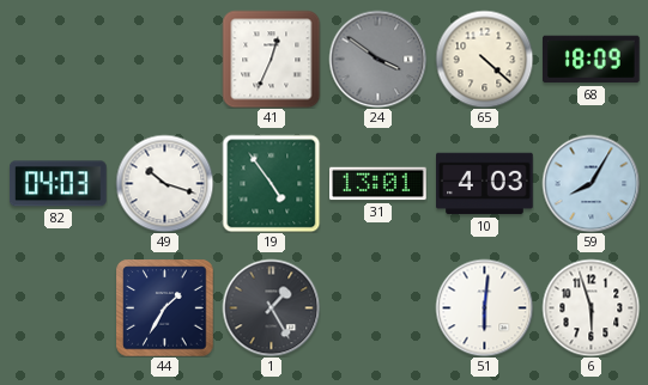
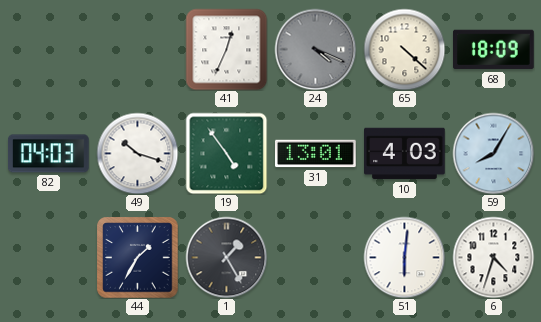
24: 3:51 -> 4:19 (315, 49)
6: 5:57 -> 4:33 (493, 257)
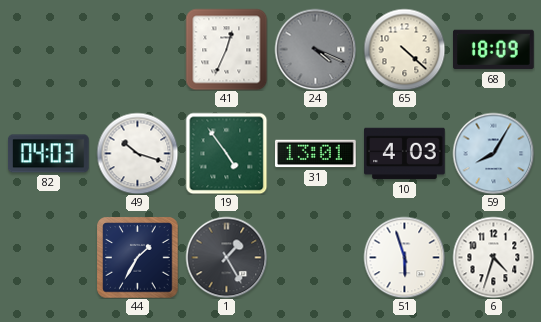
51: 6:01 -> 5:57 (404, 257)
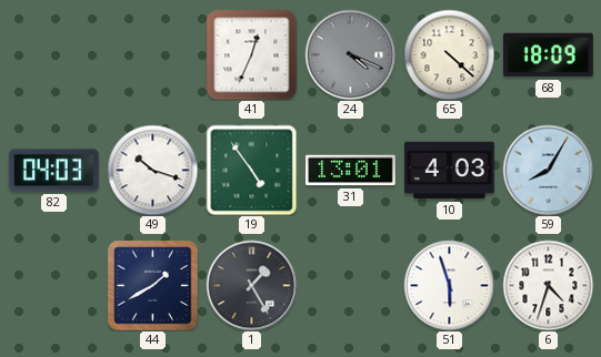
44: 1:35 -> 1:40 (152, 285)
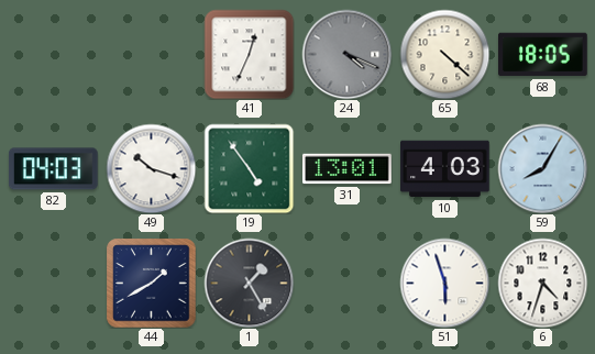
68: 18:09 -> 18:05 (543, 55)
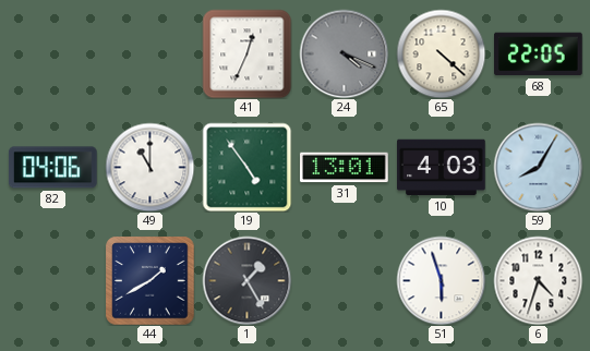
68: 18:05 -> 22:05 (539, 55)
82: 04:03 -> 04:06 (53, 168)
49: 10:18 -> 11:00 (149, 167)
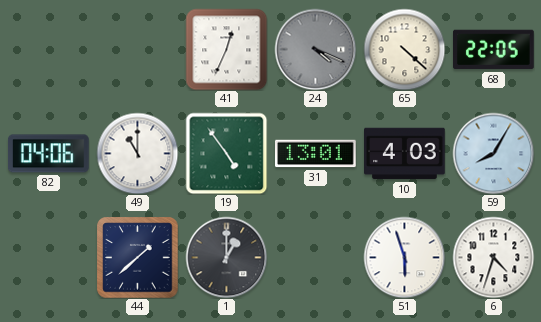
44: 1:40 -> 1:38 (137, 257)
1: 1:25 -> 1:00 (226, 257)
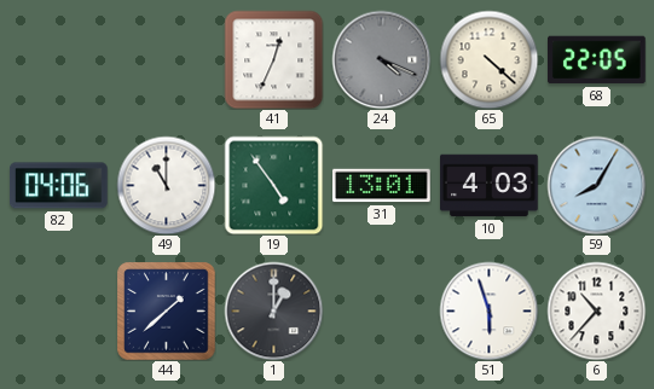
6: 4:33 -> 10:37 (596, 310)
